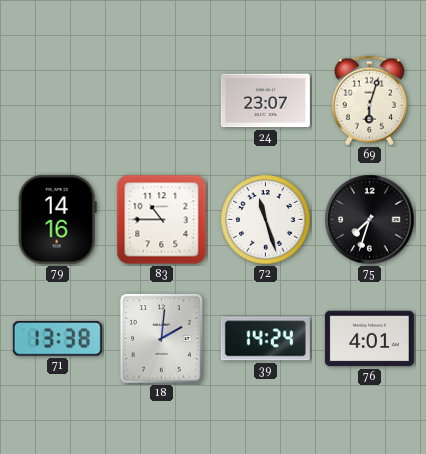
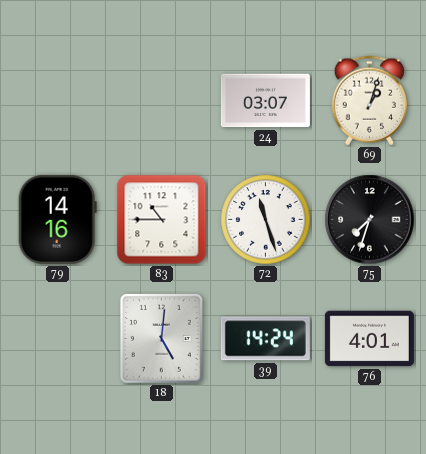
24: 23:07 -> 03:07 (265, 101)
69: 6:03 -> 1:03 (369, 101)
71: 13:38 -> none (57, 339)
18: 2:01 -> 5:01 (161, 339)
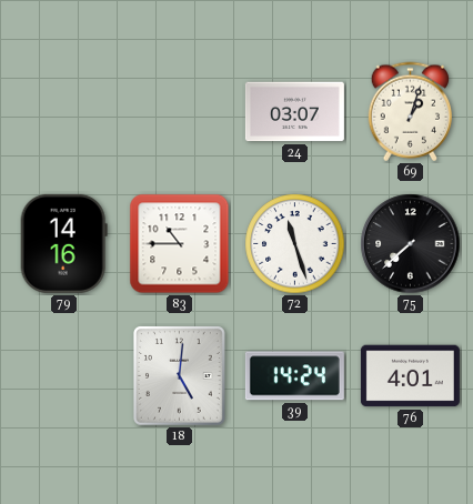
75: 7:33 -> 7:38 (411, 244)
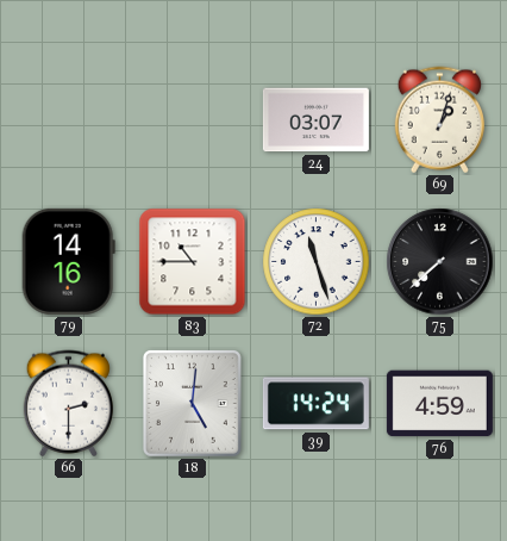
66: none -> 2:30 (68, 404)
76: 4:01 -> 4:59 (439, 404)
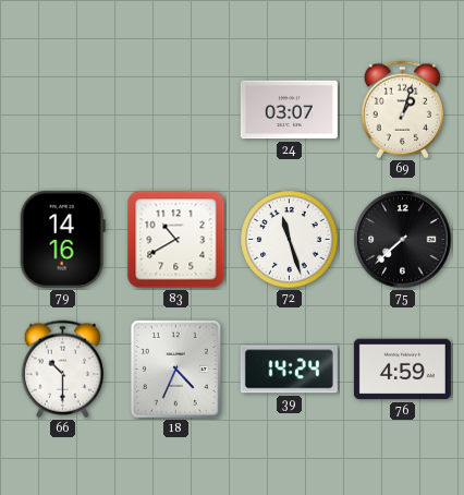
83: 10:45 -> 10:40 (176, 240)
66: 2:30 -> 10:30 (62, 370)
18: 5:01 -> 4:34 (175, 370)
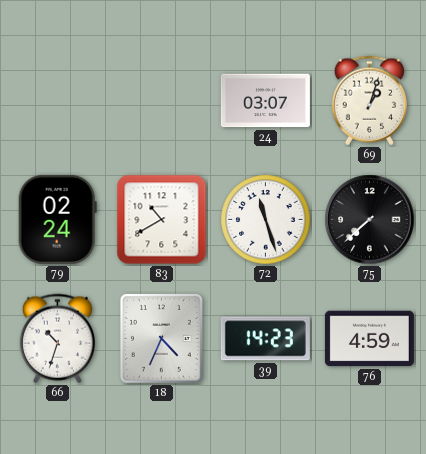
79: 14:16 -> 02:24 (57, 219)
66: 10:30 -> 10:33 (57, 339)
39: 14:24 -> 14:23 (265, 339)
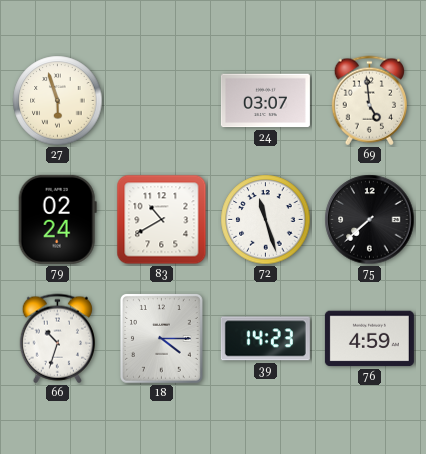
27: none -> 5:57 (58, 101)
69: 1:03 -> 4:59 (369, 101)
18: 4:34 -> 4:15 (161, 339)
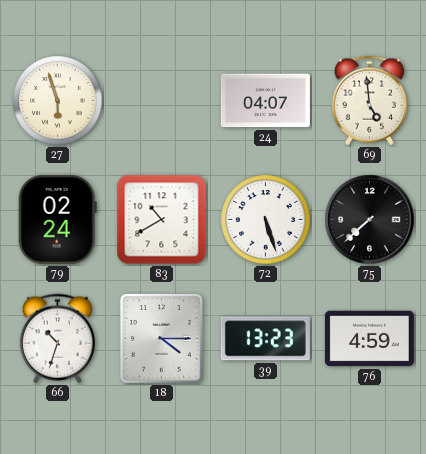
24: 03:07 -> 04:07 (265, 101)
72: 11:27 -> 5:27 (266, 220)
39: 14:23 -> 13:23 (265, 339)
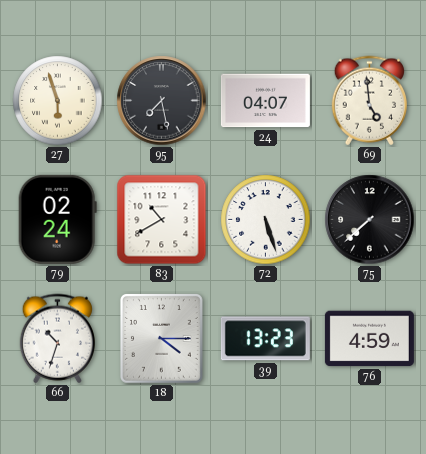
95: none -> 7:28 (162, 101)
